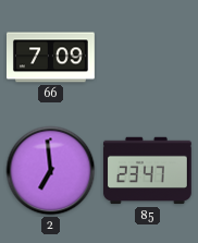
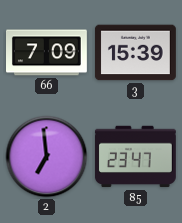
3: none -> 15:39 (136, 53)
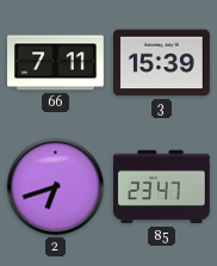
66: 7:09 -> 7:11 (56, 63)
2: 6:59 -> 6:42 (56, 187)
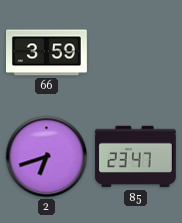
66: 7:11 -> 3:59 (47, 53)
3: 15:39 -> none (162, 63)
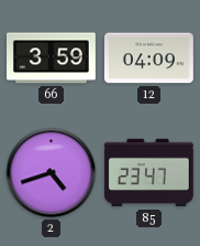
12: none -> 04:09 (149, 58)
2: 6:42 -> 4:42 (52, 173)
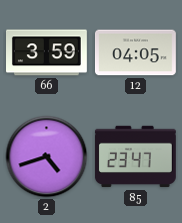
12: 04:09 -> 04:05 (136, 53)
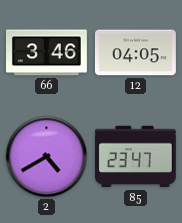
66: 3:59 -> 3:46 (47, 53)
2: 4:42 -> 4:40 (47, 157)
